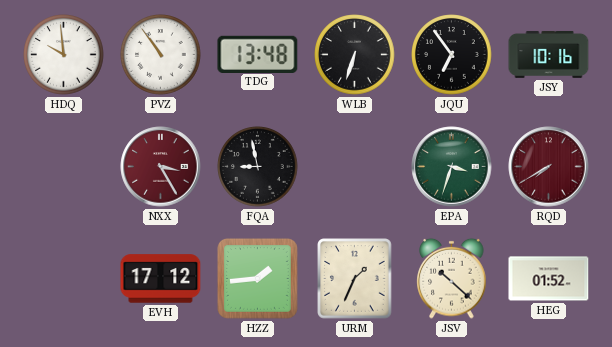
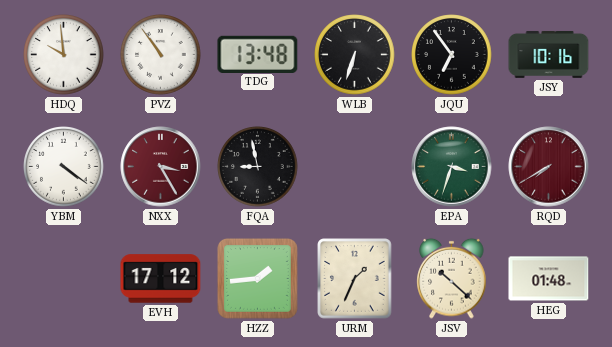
YBM: none -> 4:21 (64, 167)
HEG: 01:52 -> 01:48 (549, 279)
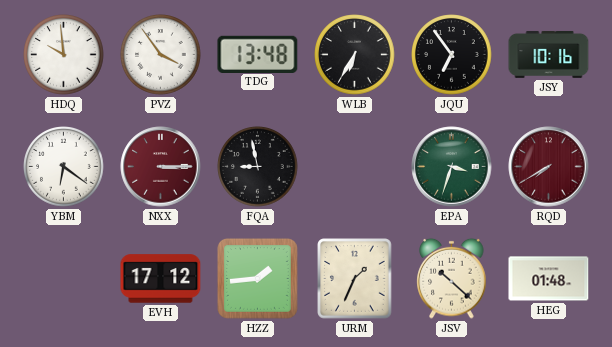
PVZ: 10:54 -> 3:54 (161, 55)
WLB: 6:33 -> 6:35 (355, 55)
YBM: 4:21 -> 6:21 (64, 167)
NXX: 3:25 -> 3:15 (161, 167)
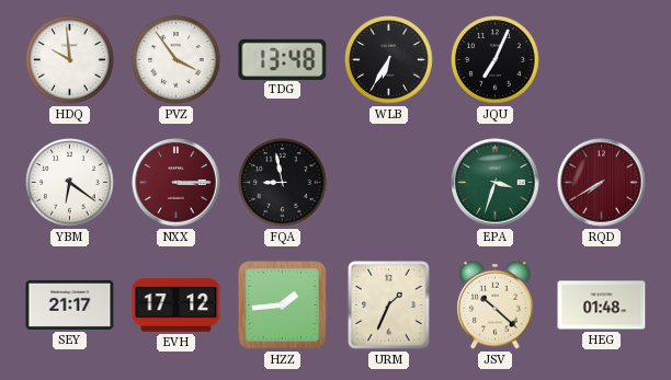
JQU: 6:54 -> 7:04 (496, 60)
JSY: 10:16 -> none (549, 54)
SEY: none -> 21:17 (70, 304)
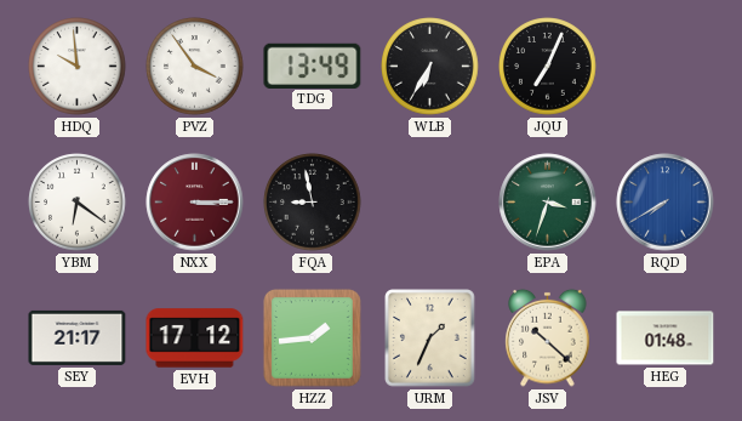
TDG: 13:48 -> 13:49 (313, 66)
RQD dial: burgundy -> blue (666, 203)
